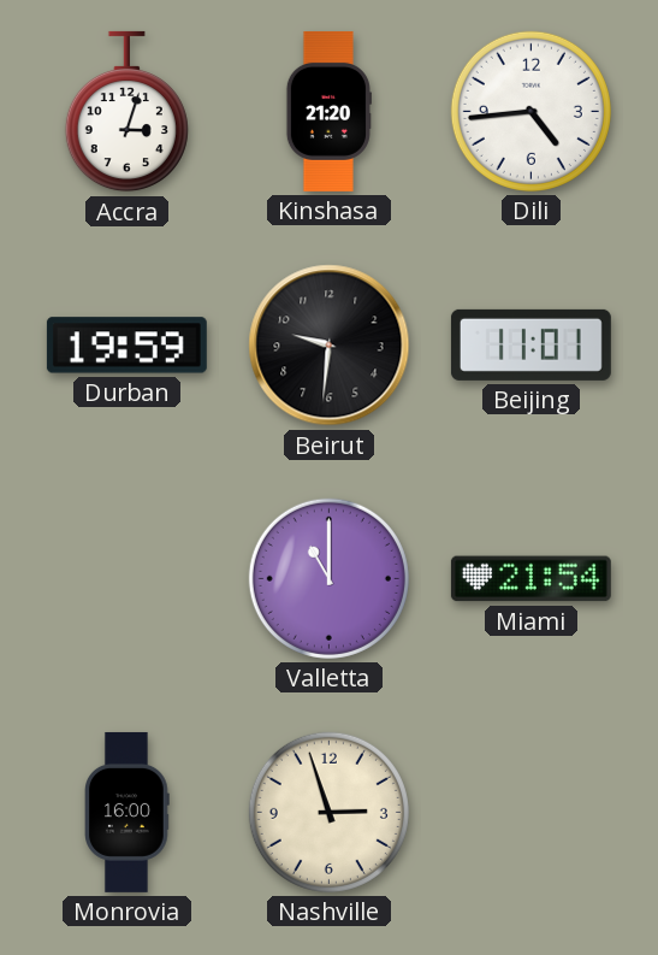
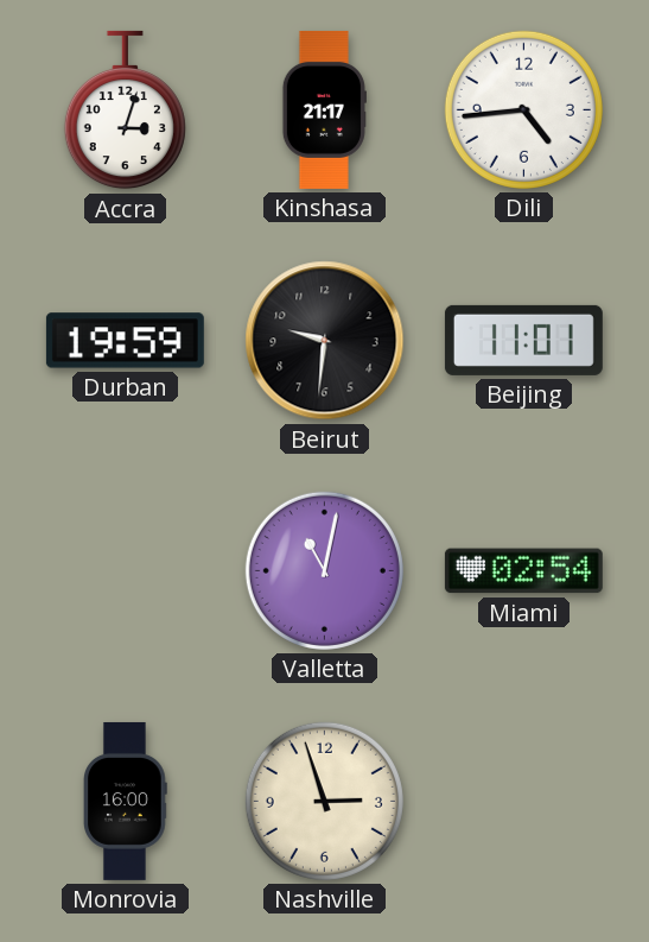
Kinshasa: 21:20 -> 21:17 (324, 109)
Valletta: 11:00 -> 11:02 (324, 570)
Miami: 21:54 -> 02:54 (523, 571)
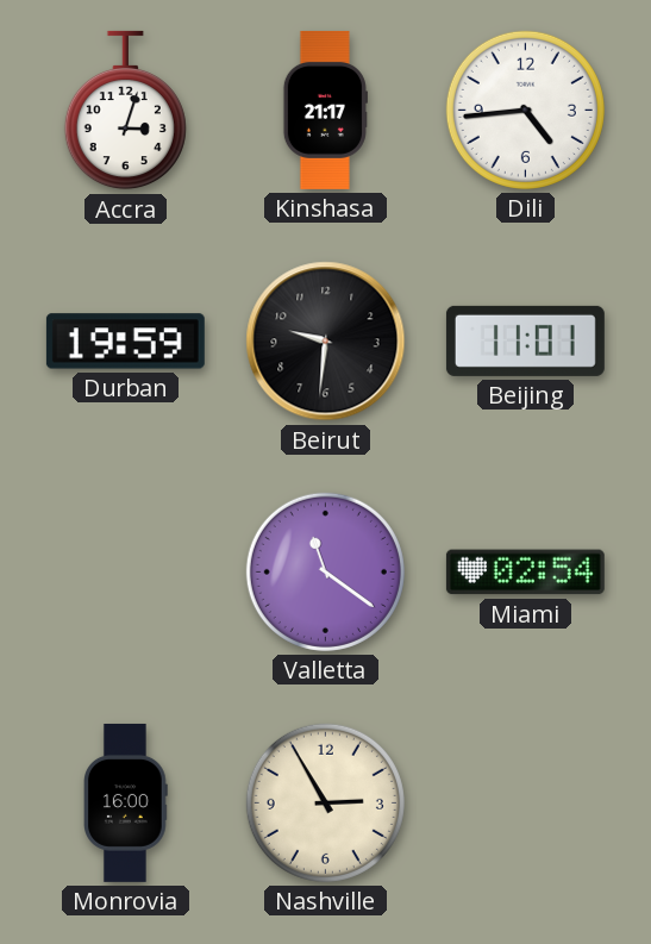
Valletta: 11:02 -> 11:21 (325, 571)
Nashville: 2:57 -> 2:55 (325, 802)
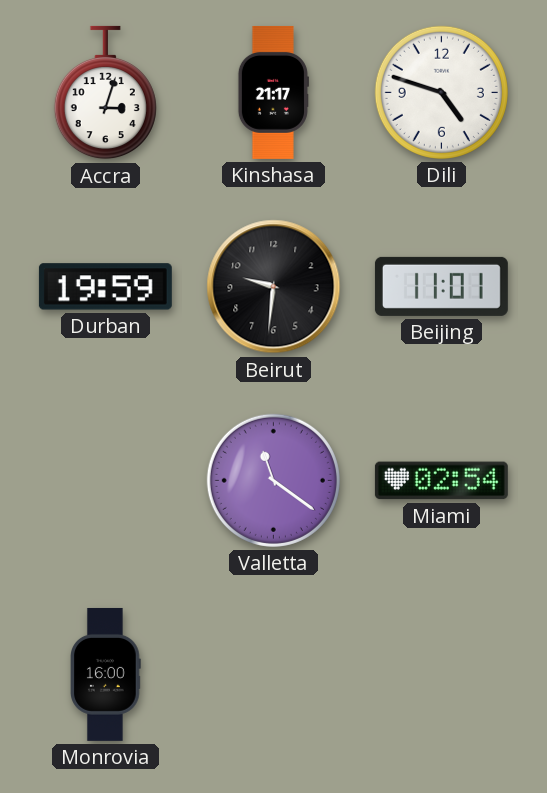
Dili: 4:44 -> 4:48 (441, 92)
Nashville: 2:55 -> none (325, 802)
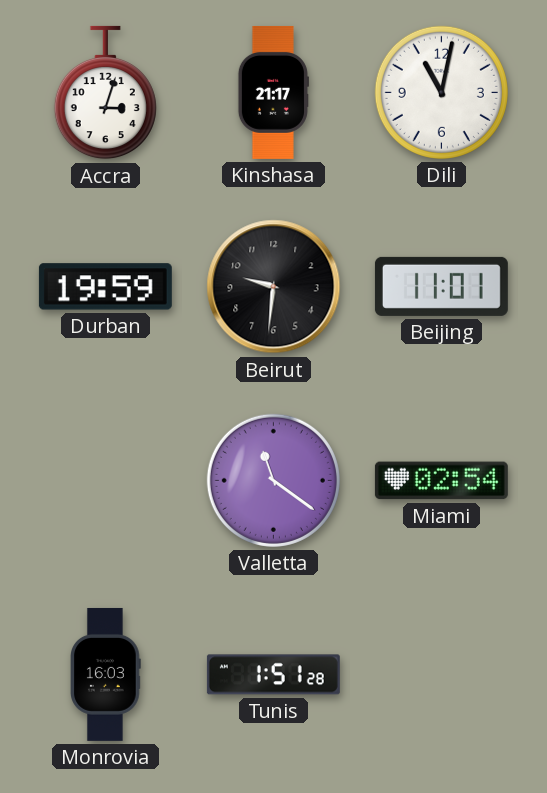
Dili: 4:48 -> 11:02 (441, 92)
Monrovia: 16:00 -> 16:03 (106, 674)
Tunis: none -> 1:51 (273, 675)
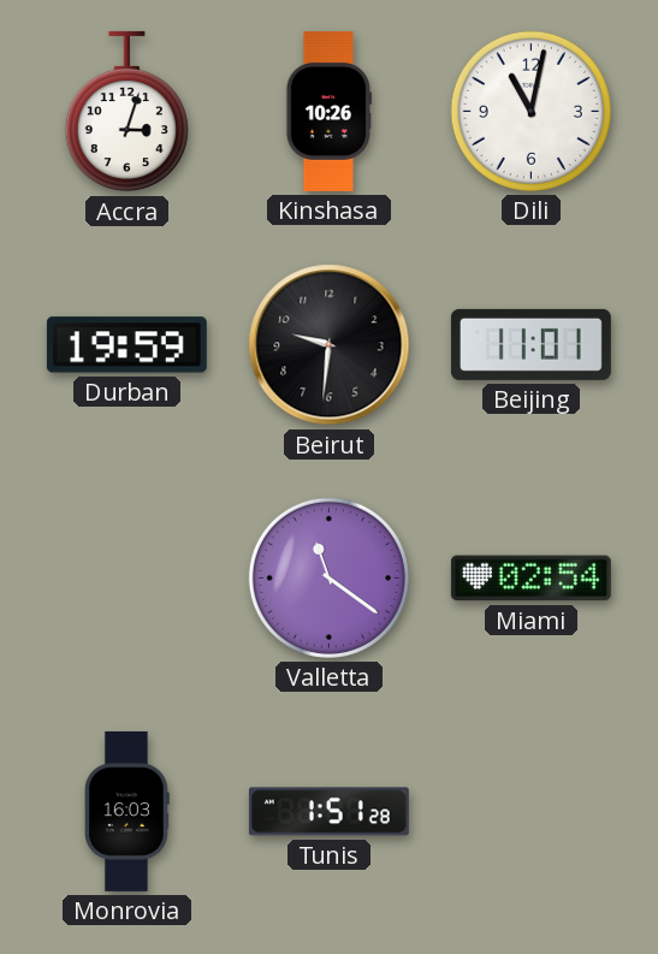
Kinshasa: 21:17 -> 10:26 (328, 111)
